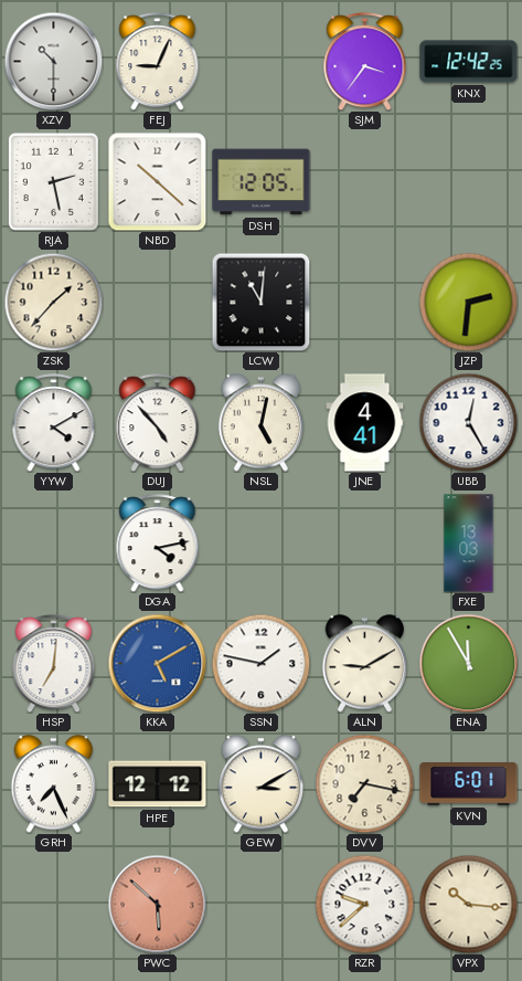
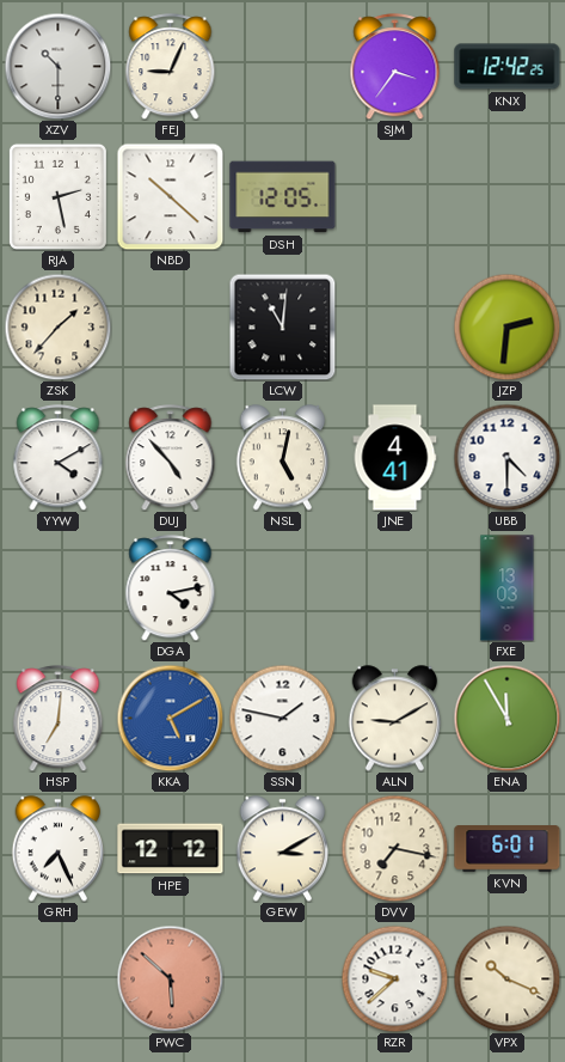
UBB: 12:25 -> 4:30 (506, 457)
VPX: 10:16 -> 10:19 (506, 978)
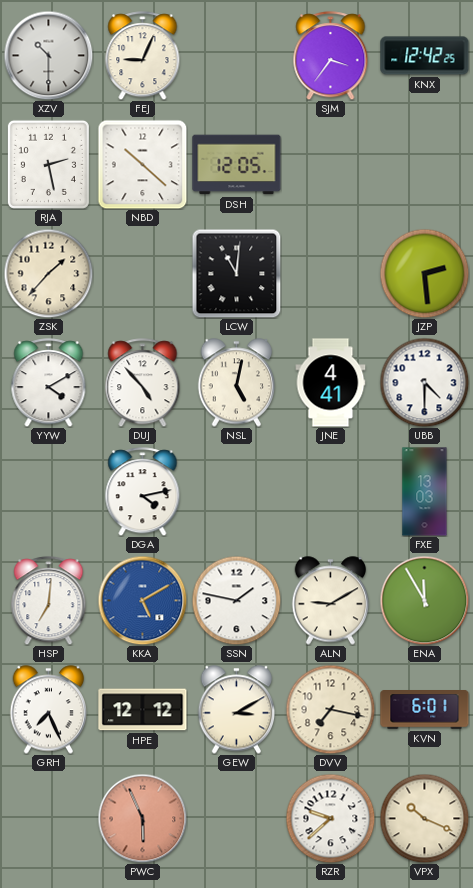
JZP: 2:31 -> 2:29 (424, 273)
PWC: 5:52 -> 5:56 (142, 818)
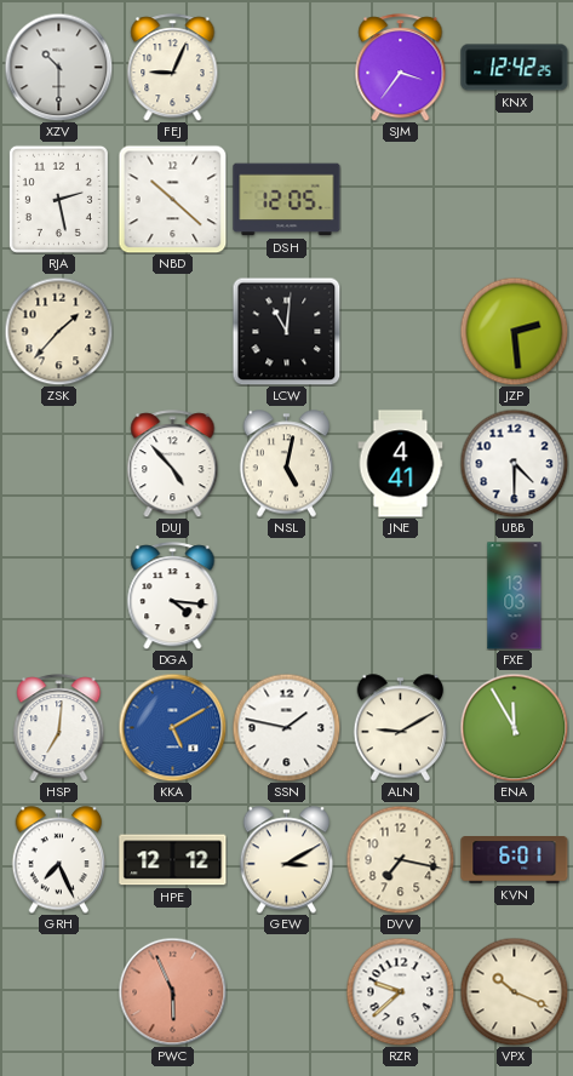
YYW: 4:10 -> none (49, 383)
DGA: 4:13 -> 4:16 (173, 596)
